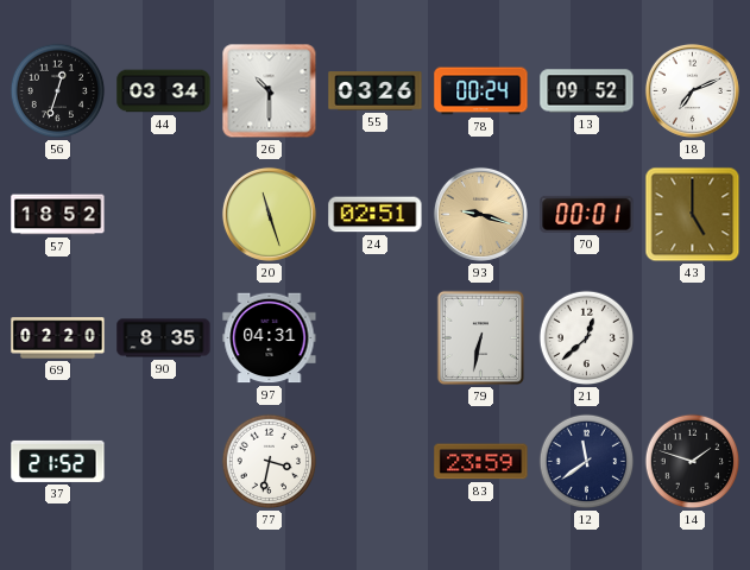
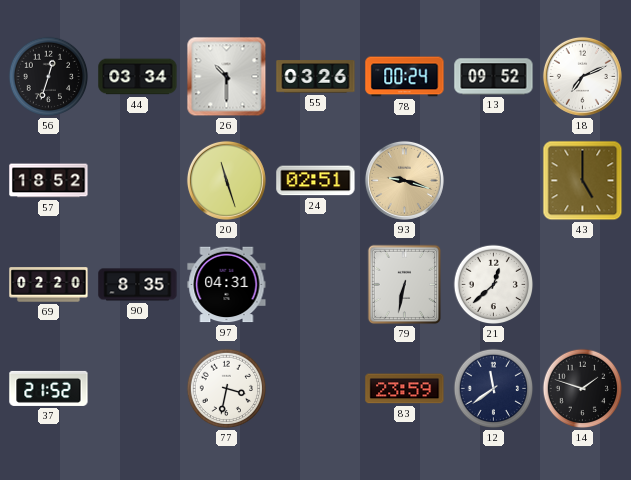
70: 00:01 -> none (587, 214)
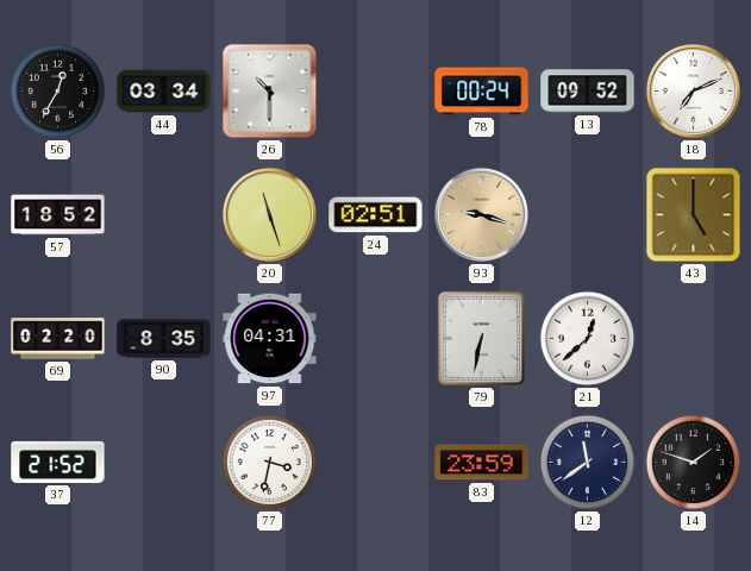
56: 12:33 -> 12:35 (58, 92)
55: 03:26 -> none (316, 77)
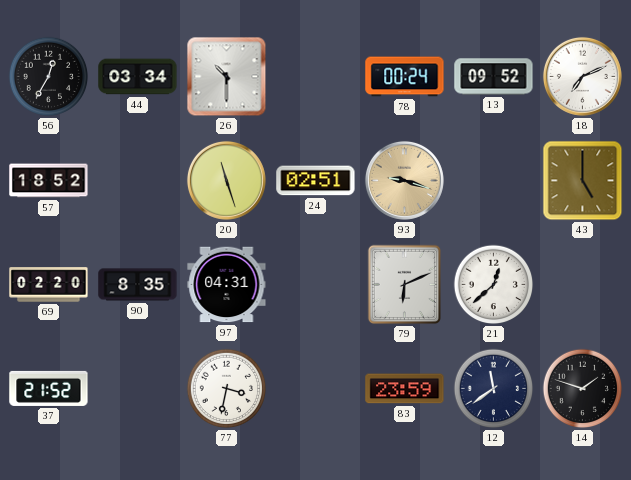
79: 6:32 -> 6:11 (404, 285)
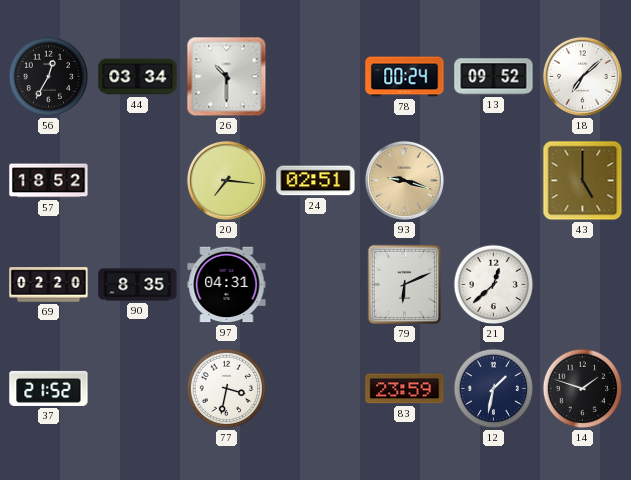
18: 7:11 -> 7:08 (582, 76)
20: 11:27 -> 7:16 (226, 180)
12: 11:39 -> 1:32 (494, 389)
